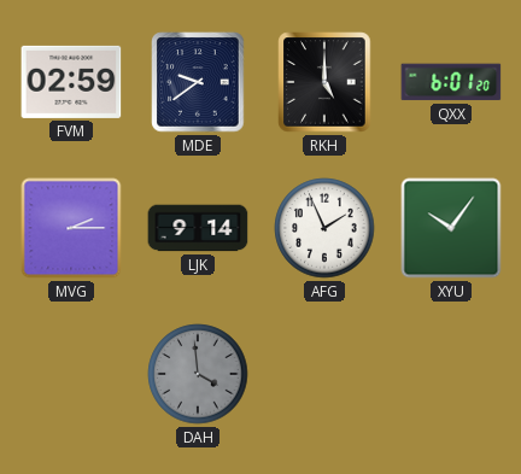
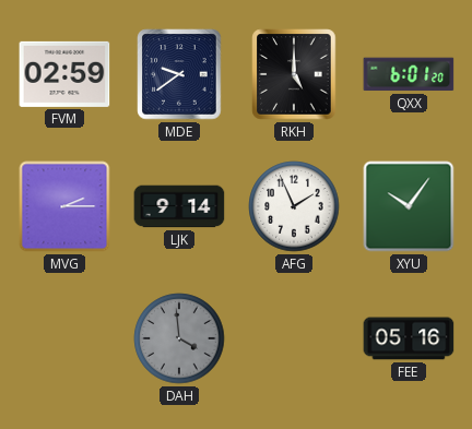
FEE: none -> 05:16 (409, 338)
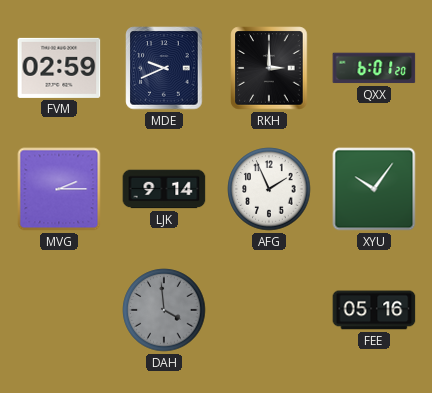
MDE: 9:39 -> 9:41 (164, 68)
RKH: 5:00 -> 3:00 (269, 68)
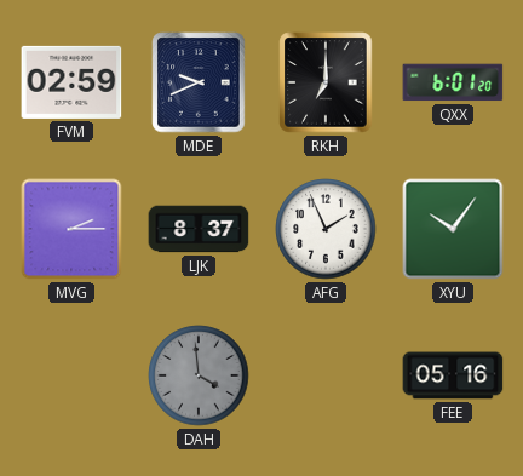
RKH: 3:00 -> 7:00 (326, 82)
LJK: 9:14 -> 8:37 (199, 229)
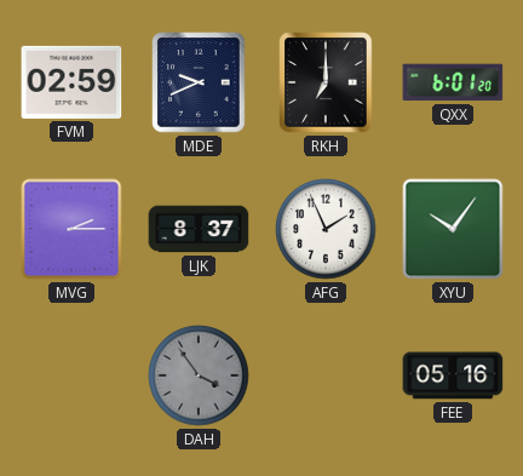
DAH: 3:59 -> 3:54 (199, 375)
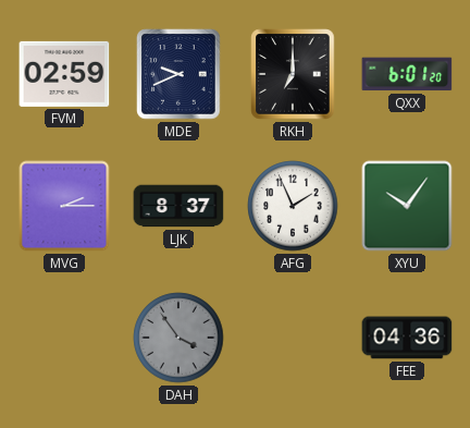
FEE: 05:16 -> 04:36 (407, 338)
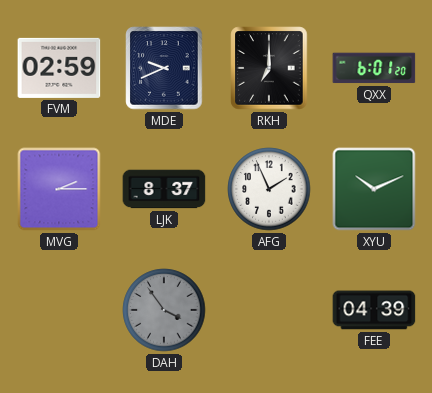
XYU: 10:06 -> 10:11 (374, 189)
FEE: 04:36 -> 04:39 (374, 310)
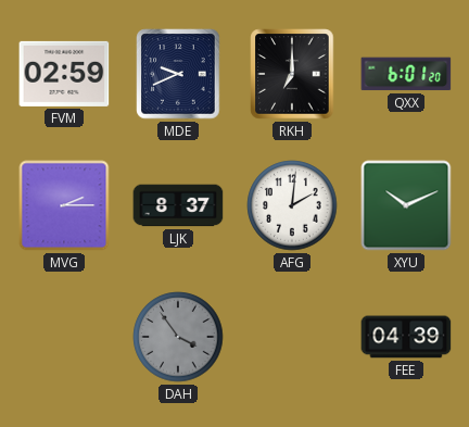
AFG: 1:56 -> 2:01 (292, 205)
